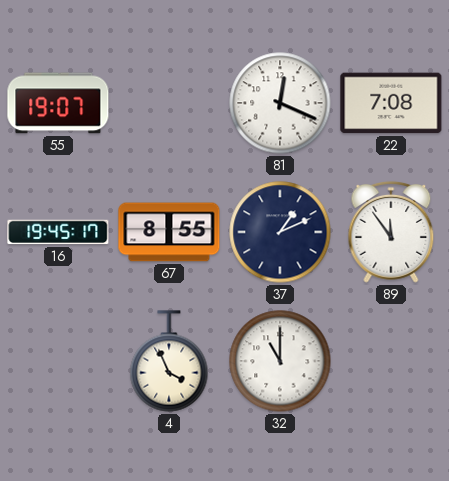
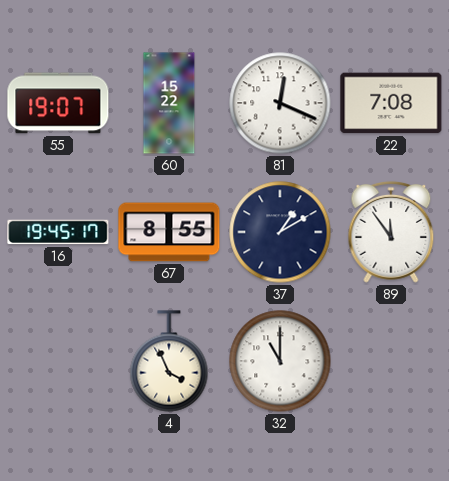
60: none -> 15:22 (169, 103)
37: 1:11 -> 1:10 (280, 232)
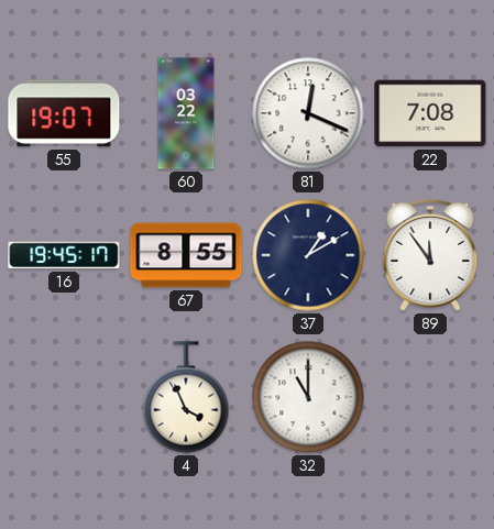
60: 15:22 -> 03:22 (186, 113)
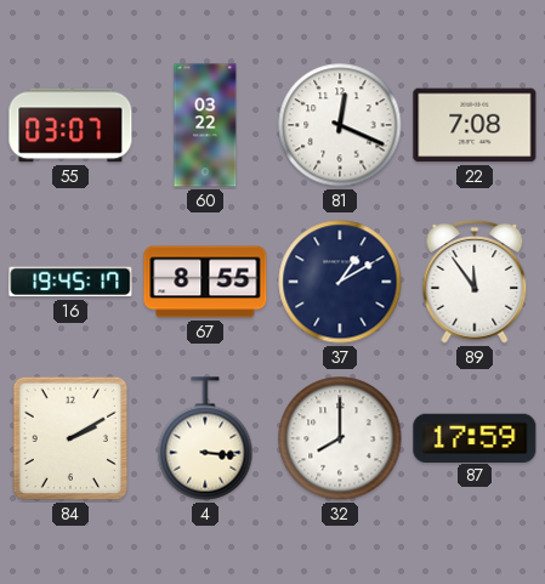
55: 19:07 -> 03:07 (70, 125)
84: none -> 2:10 (69, 438)
4: 3:56 -> 3:16 (205, 438)
32: 11:00 -> 8:00 (340, 438)
87: none -> 17:59 (475, 437)
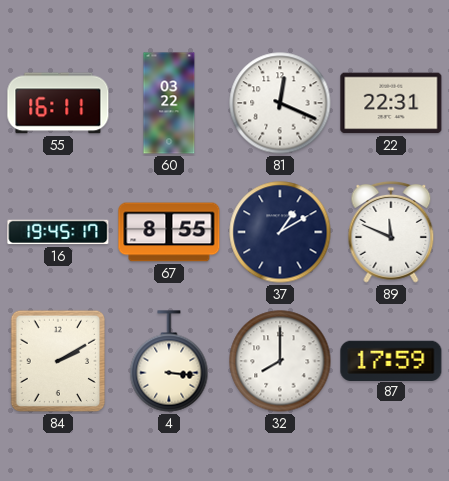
55: 03:07 -> 16:11 (58, 103)
22: 7:08 -> 22:31 (391, 103)
89: 11:54 -> 11:49 (391, 232)
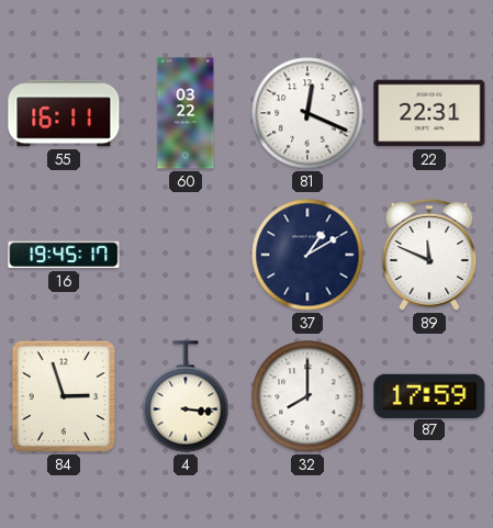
67: 8:55 -> none (169, 232)
84: 2:10 -> 2:57 (63, 396)
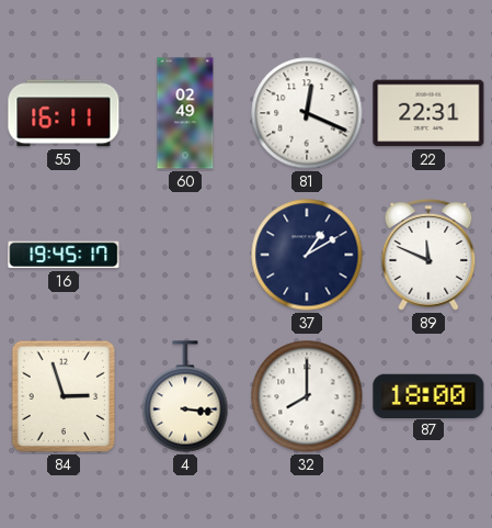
60: 03:22 -> 02:49 (185, 113)
87: 17:59 -> 18:00 (428, 395)
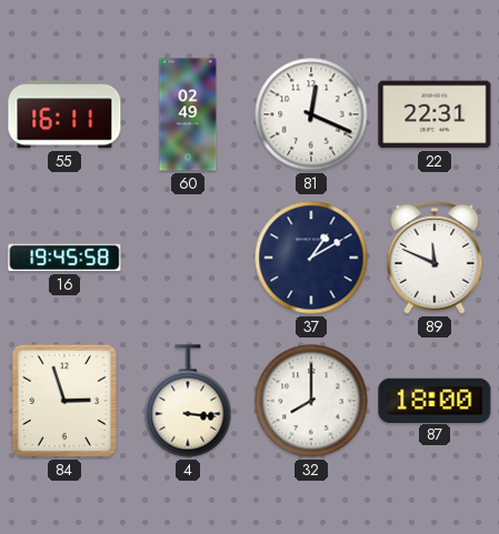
16: 19:45:17 -> 19:45:58 (64, 258)
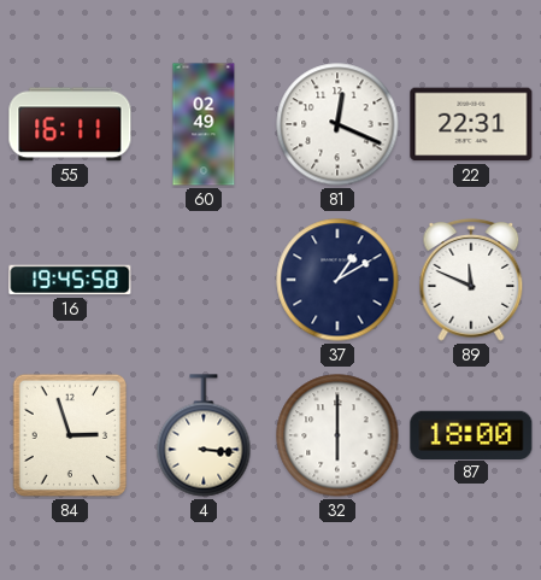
32: 8:00 -> 6:00 (337, 435)
